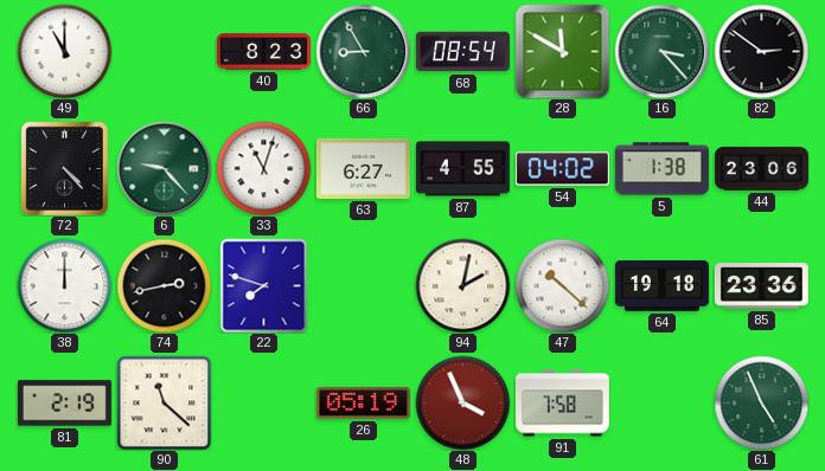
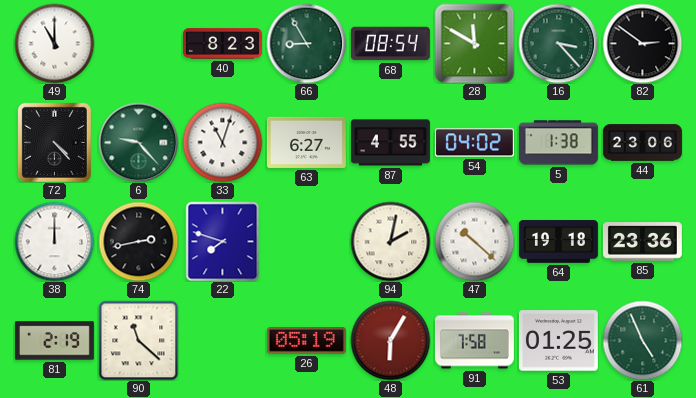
48: 3:56 -> 6:05 (390, 340)
53: none -> 01:25 (558, 341)
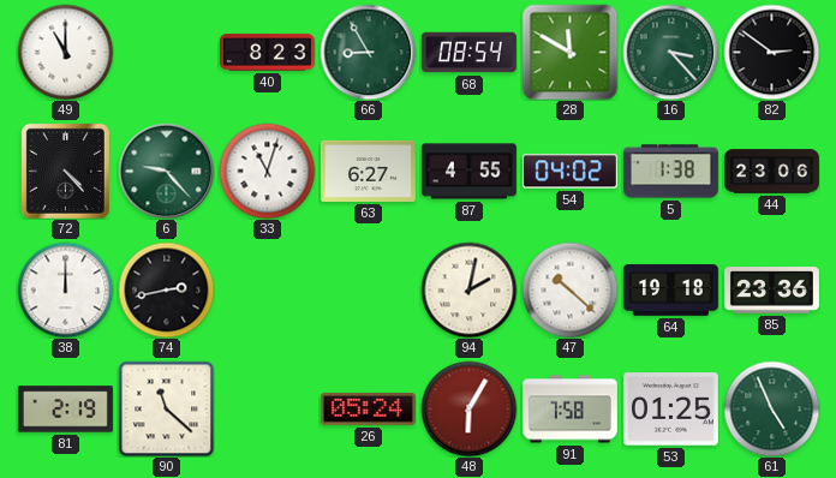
22: 7:48 -> none (223, 241)
26: 05:19 -> 05:24 (368, 410)
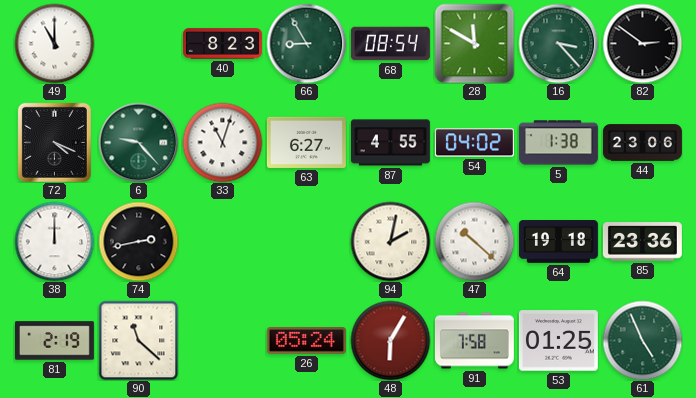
72: 4:23 -> 4:19 (54, 142)
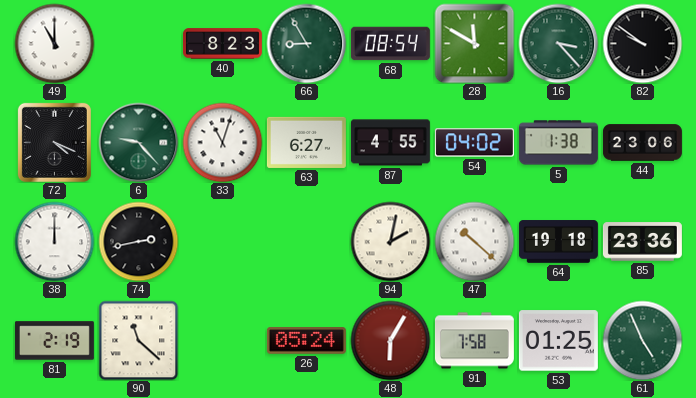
82: 2:51 -> 9:51 (642, 43)
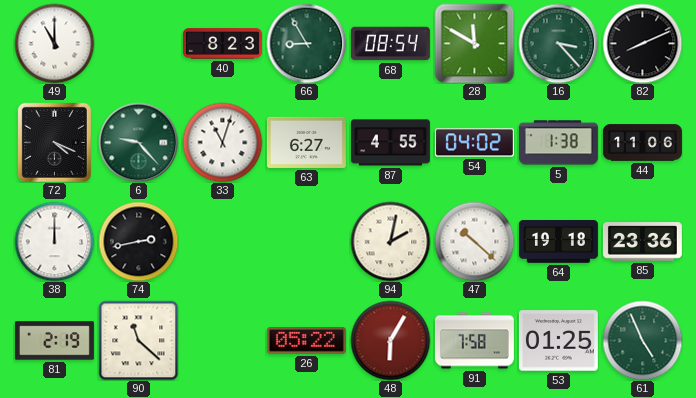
82: 9:51 -> 8:11 (642, 43)
44: 23:06 -> 11:06 (642, 143)
26: 05:24 -> 05:22 (306, 341)
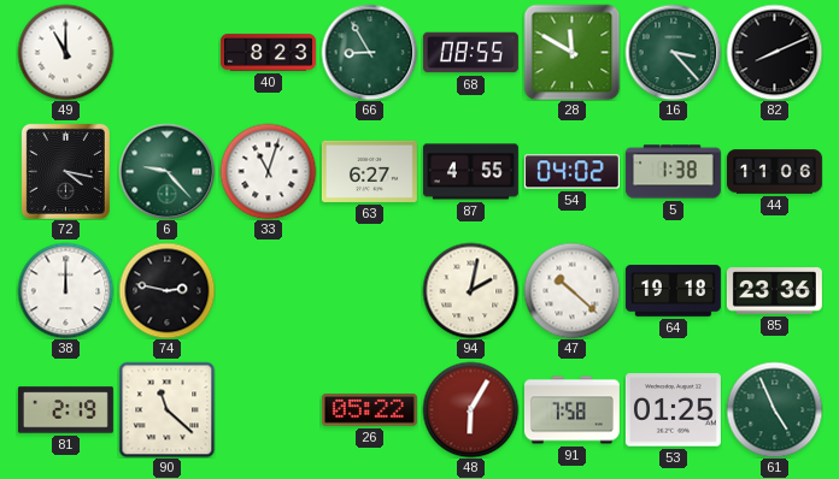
68: 08:54 -> 08:55 (470, 53)
72: 4:19 -> 4:17 (65, 171)
74: 2:43 -> 2:47 (166, 290)
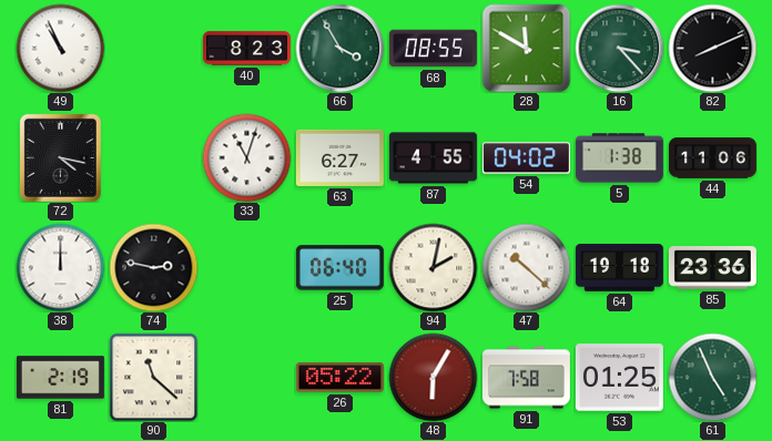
49: 11:00 -> 10:56 (60, 48)
66: 8:55 -> 3:55 (339, 48)
6: 9:23 -> none (166, 171)
25: none -> 06:40 (339, 268)
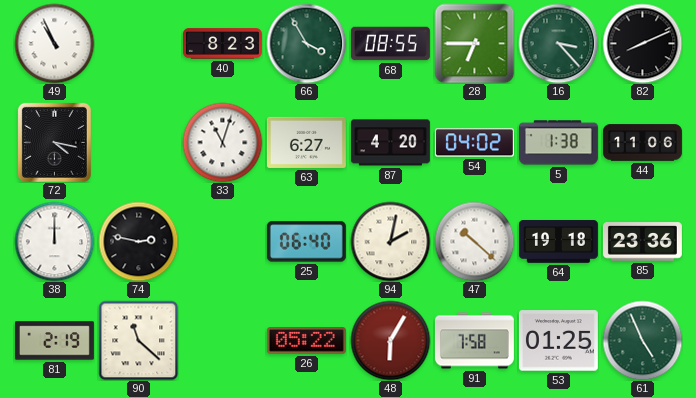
28: 11:50 -> 6:45 (474, 43)
87: 4:55 -> 4:20 (390, 143)
